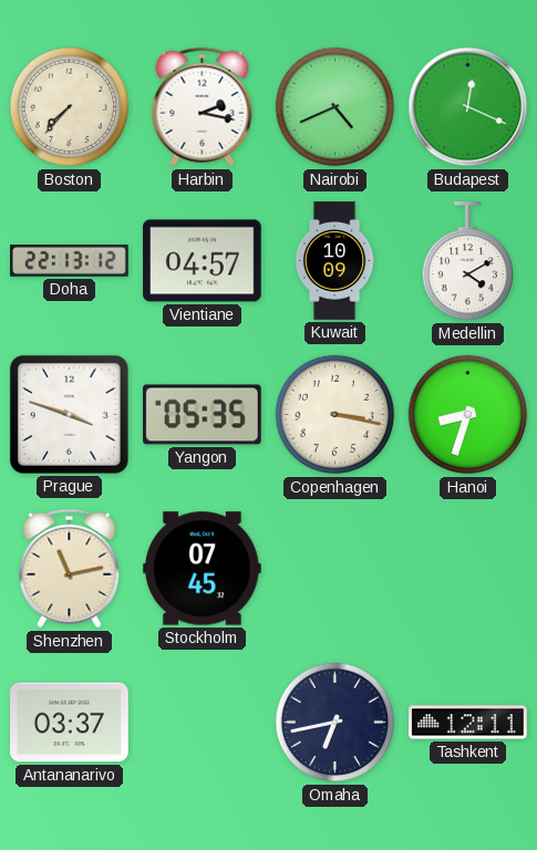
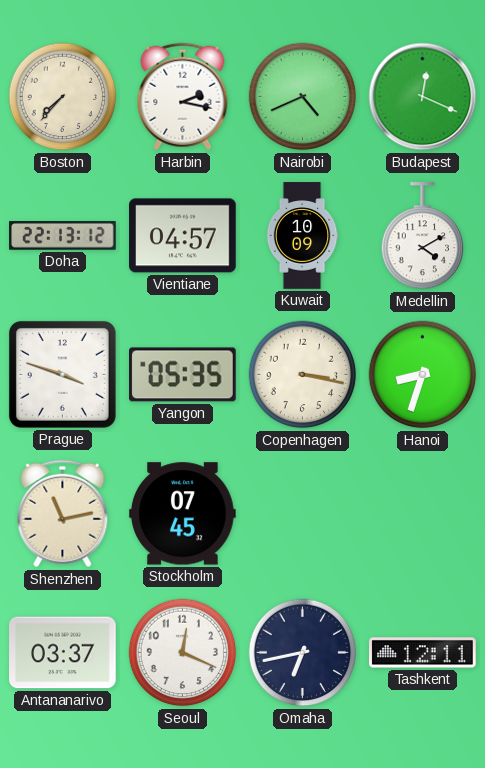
Seoul: none -> 12:19 (183, 653)
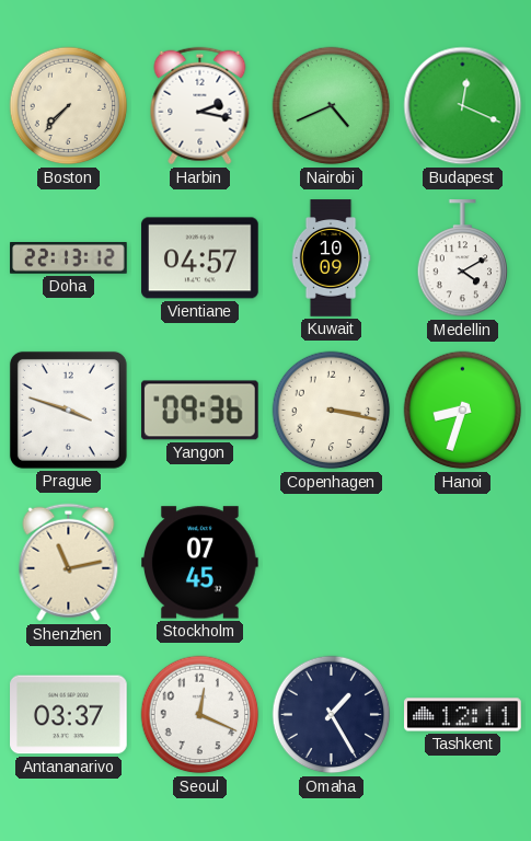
Yangon: 05:35 -> 09:36 (200, 411)
Omaha: 6:43 -> 1:25 (332, 715)
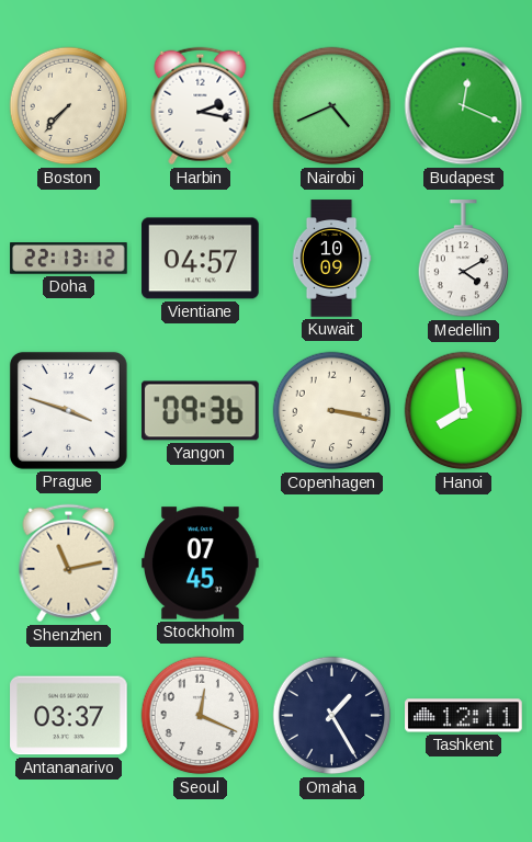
Hanoi: 8:33 -> 7:59 (464, 411)
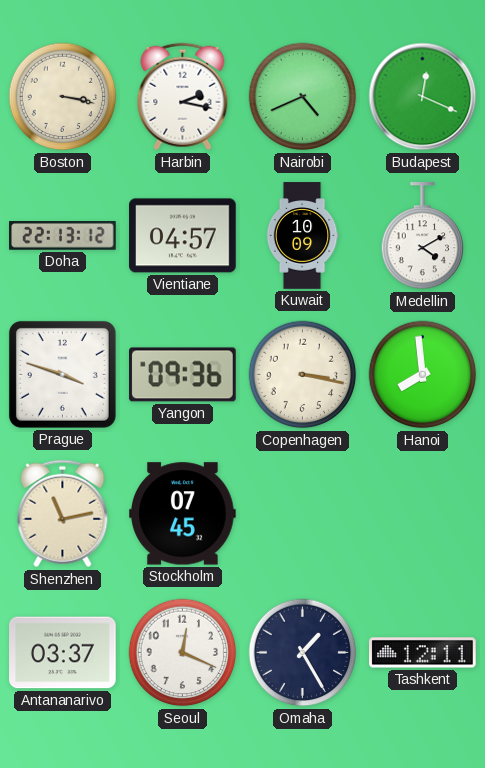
Boston: 7:37 -> 3:17 (63, 97)
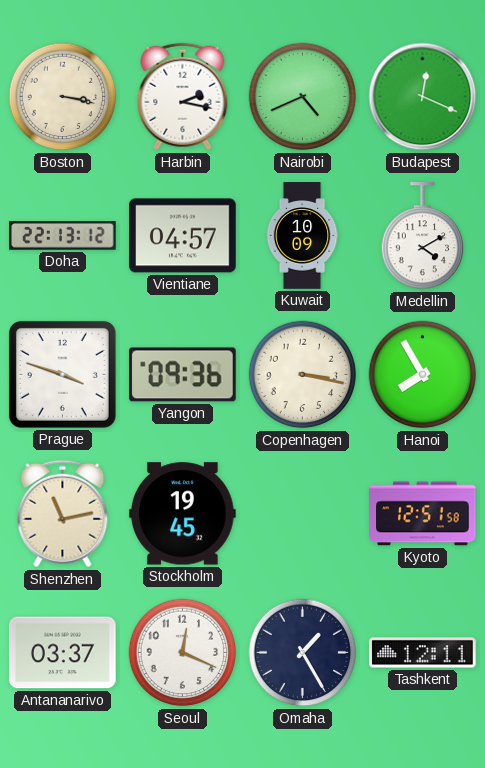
Hanoi: 7:59 -> 7:55 (423, 375)
Stockholm: 07:45 -> 19:45 (183, 514)
Kyoto: none -> 12:51 (423, 514)
